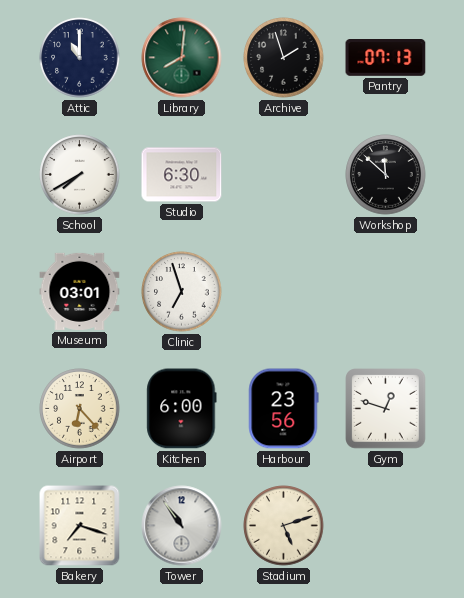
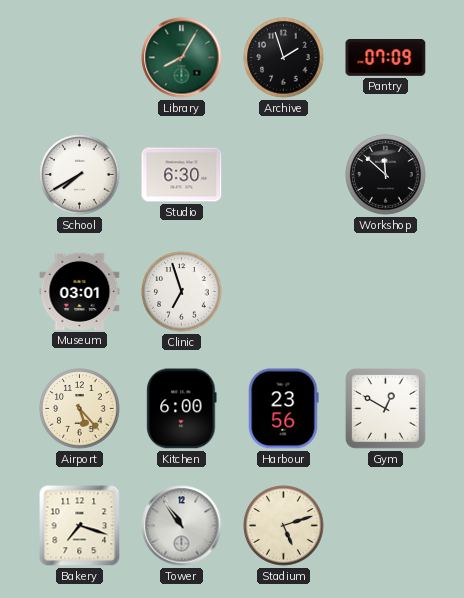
Attic: 11:00 -> none (80, 58)
Library: 8:01 -> 8:05 (182, 58)
Pantry: 07:13 -> 07:09 (386, 58)
Airport: 6:23 -> 5:23 (80, 409)
Gym: 12:48 -> 12:50 (386, 409)
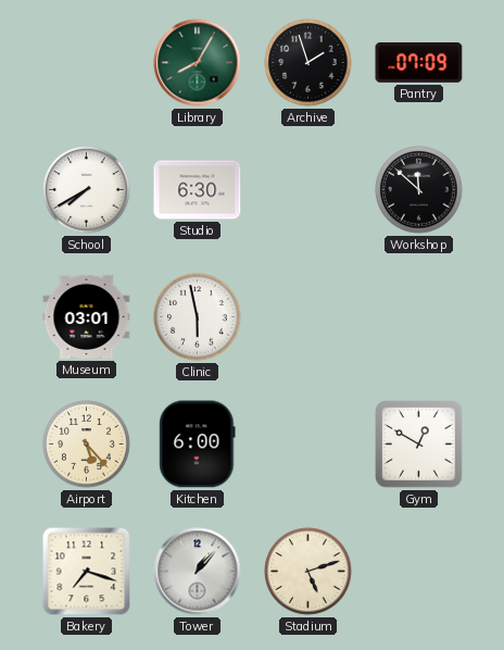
Clinic: 6:57 -> 5:58 (198, 317)
Harbour: 23:56 -> none (284, 409)
Tower: 10:54 -> 1:07 (198, 572)
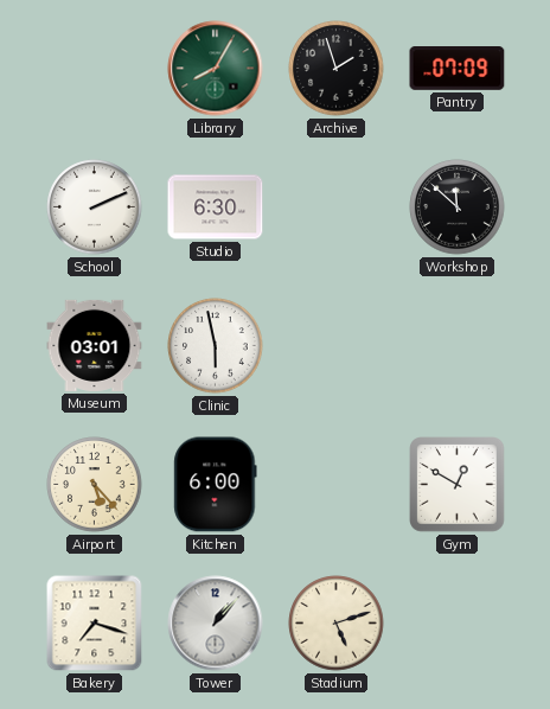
School: 7:40 -> 2:11 (95, 207)
